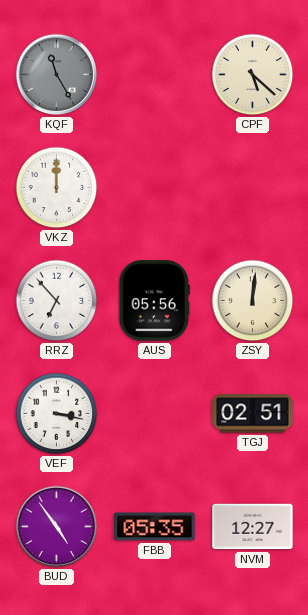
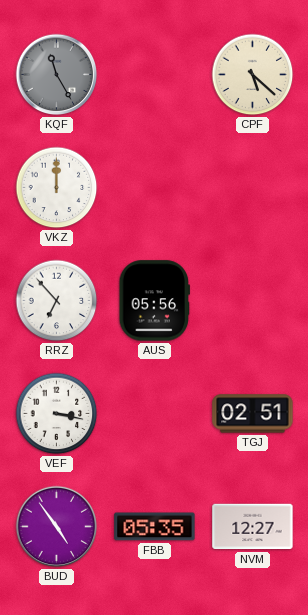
ZSY: 12:01 -> none (253, 301)
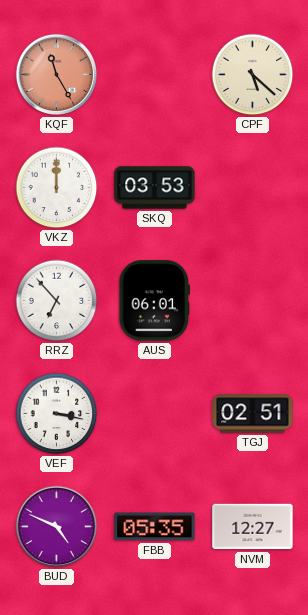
KQF dial: grey -> salmon (57, 75)
SKQ: none -> 03:53 (155, 188)
AUS: 05:56 -> 06:01 (154, 301)
BUD: 4:54 -> 4:49 (57, 527)
